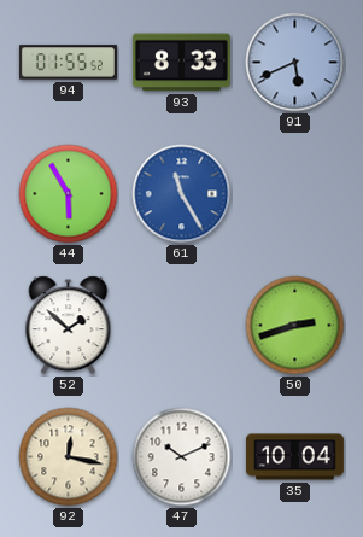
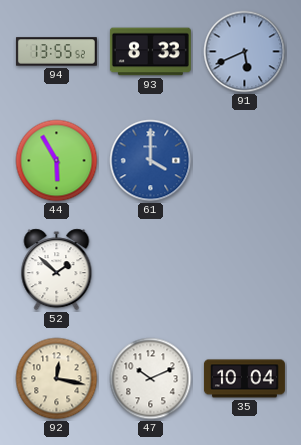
94: 01:55 -> 13:55 (56, 52)
61: 11:25 -> 4:00 (151, 161)
50: 2:42 -> none (295, 326)
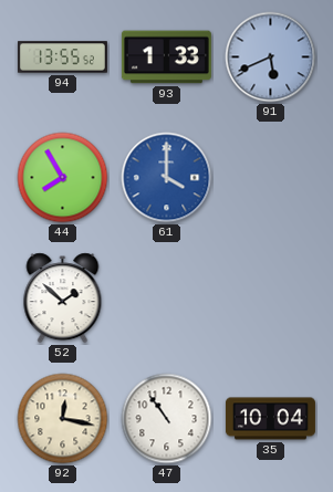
93: 8:33 -> 1:33 (166, 57)
44: 5:55 -> 7:55 (63, 178)
47: 10:11 -> 10:54 (167, 419)
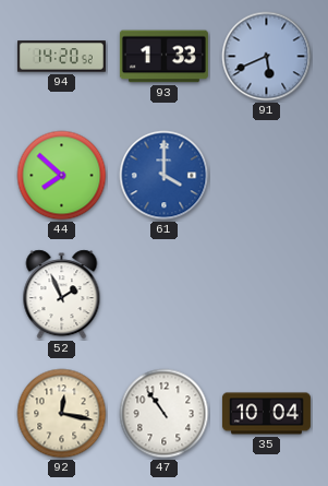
94: 13:55 -> 14:20 (61, 57)
44: 7:55 -> 7:52 (62, 176)
52: 1:52 -> 1:56 (62, 295)
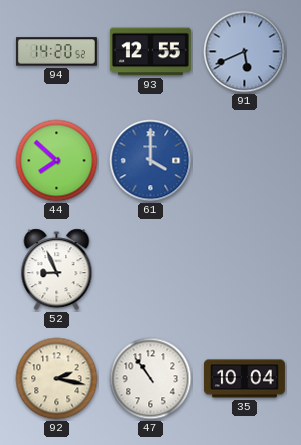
93: 1:33 -> 12:55 (150, 52)
52: 1:56 -> 8:56 (57, 270)
92: 12:17 -> 2:17 (57, 379)
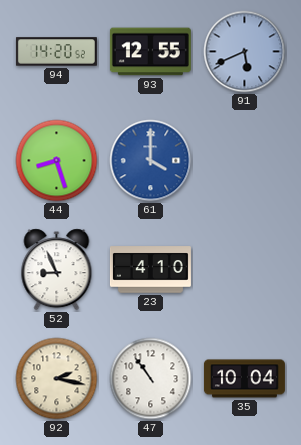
44: 7:52 -> 8:27 (57, 161)
23: none -> 4:10 (150, 270)
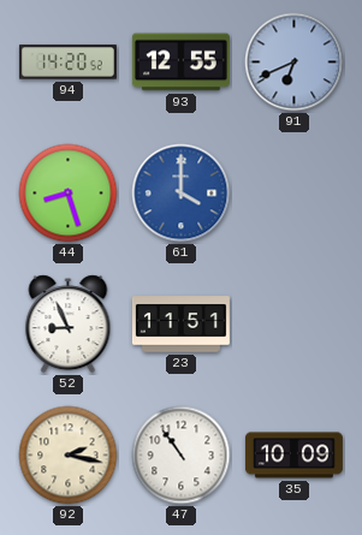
91: 5:41 -> 6:41 (295, 63)
23: 4:10 -> 11:51 (180, 325)
35: 10:04 -> 10:09 (293, 456)
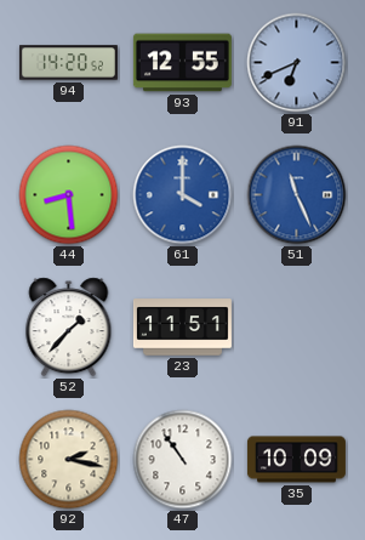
44: 8:27 -> 8:29 (69, 195)
51: none -> 11:26 (297, 195)
52: 8:56 -> 1:37 (69, 328)
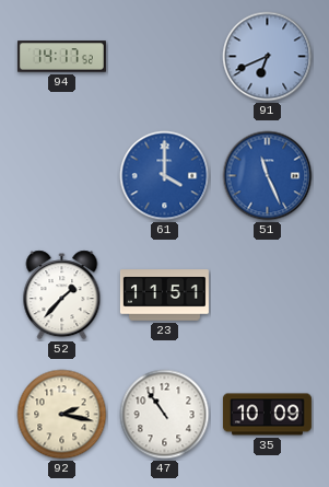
94: 14:20 -> 14:17 (61, 57)
93: 12:55 -> none (182, 63)
44: 8:29 -> none (69, 195)
